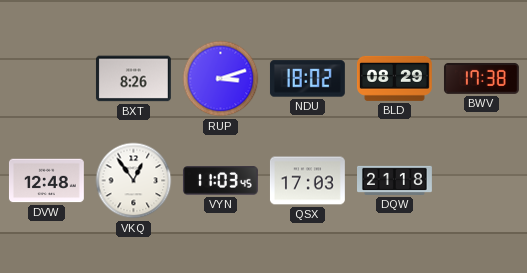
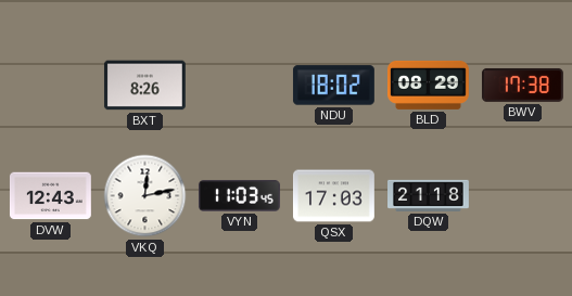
RUP: 3:12 -> none (221, 79)
DVW: 12:48 -> 12:43 (50, 196)
VKQ: 12:54 -> 12:13 (145, 196)
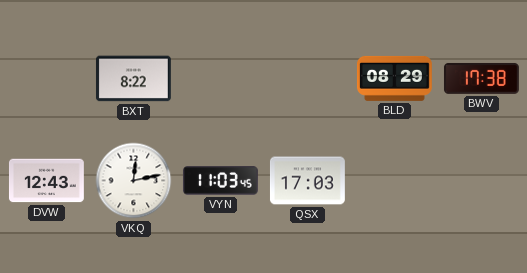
BXT: 8:26 -> 8:22 (133, 79)
NDU: 18:02 -> none (333, 86)
DQW: 21:18 -> none (429, 195)
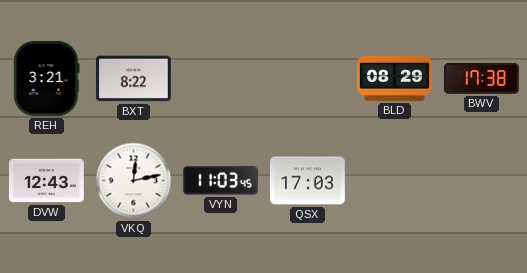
REH: none -> 3:21 (47, 78)
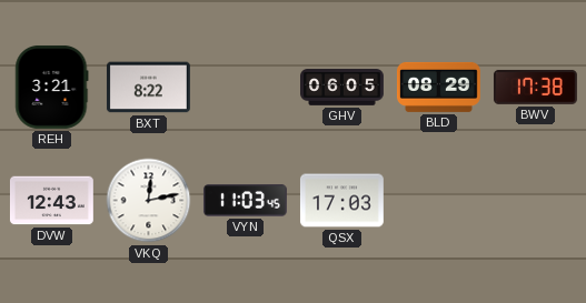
GHV: none -> 06:05 (342, 88)
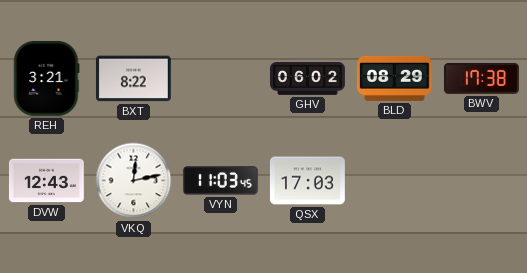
GHV: 06:05 -> 06:02 (308, 79)
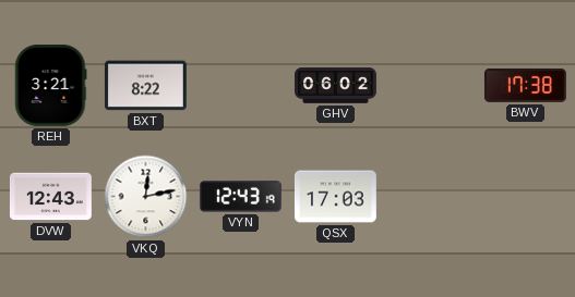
BLD: 08:29 -> none (394, 78)
VYN: 11:03 -> 12:43 (240, 197)
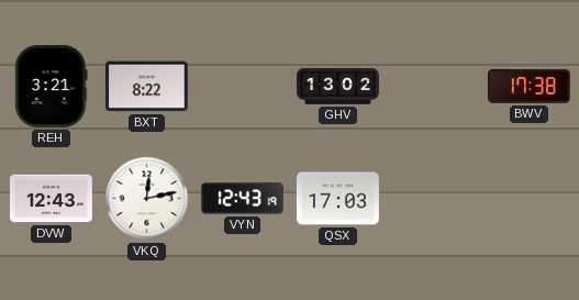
GHV: 06:02 -> 13:02 (338, 87)
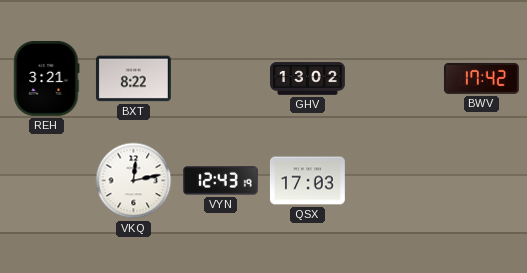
BWV: 17:38 -> 17:42 (481, 78)
DVW: 12:43 -> none (51, 199)
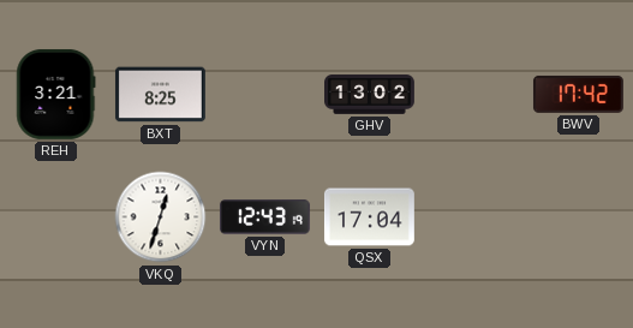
BXT: 8:22 -> 8:25 (160, 95)
VKQ: 12:13 -> 12:33 (161, 217)
QSX: 17:03 -> 17:04 (370, 217)
